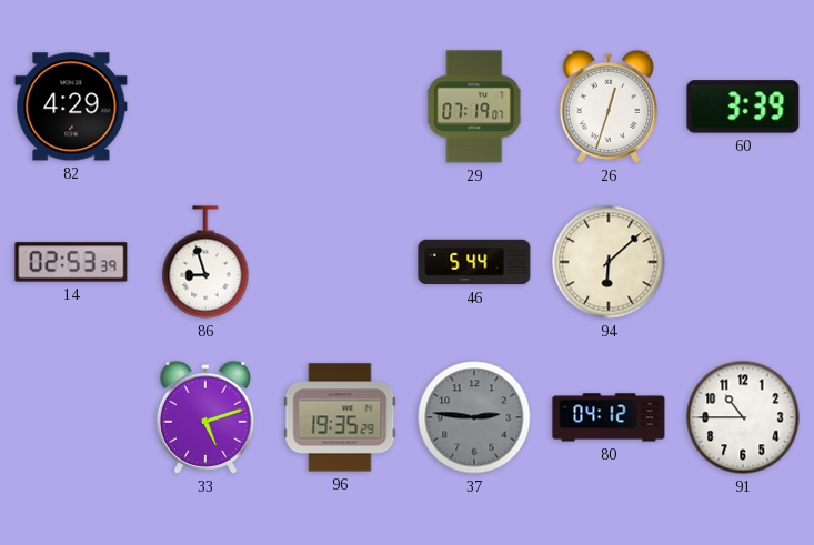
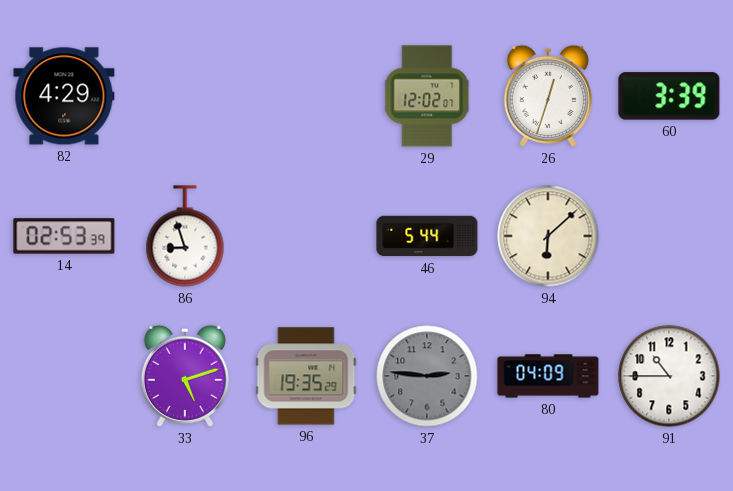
29: 07:19 -> 12:02 (428, 96)
80: 04:12 -> 04:09 (548, 376)
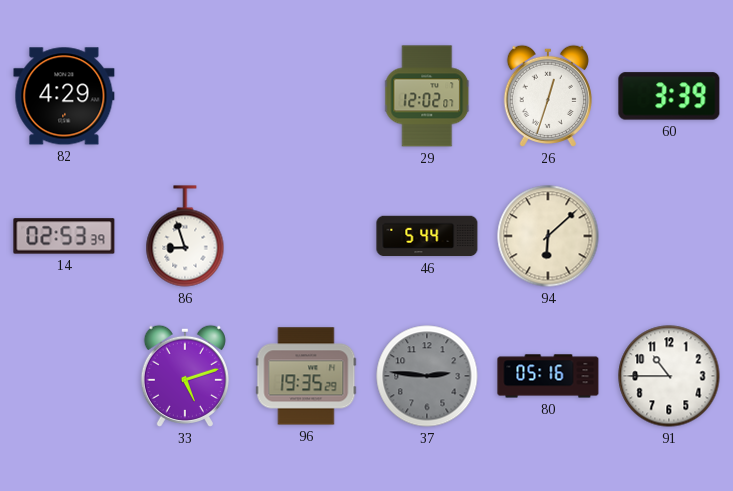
80: 04:09 -> 05:16 (548, 376)
